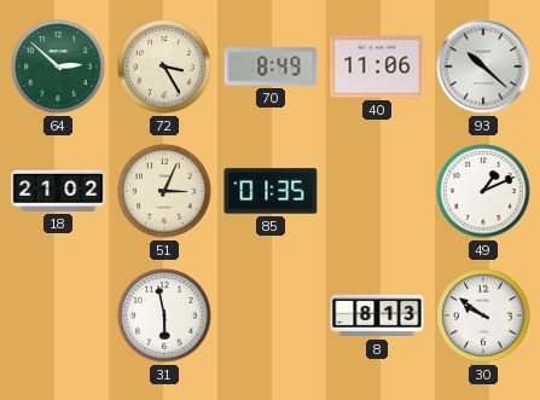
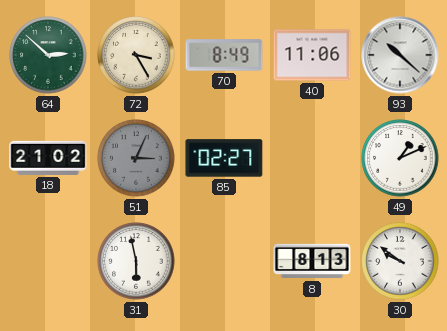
51 dial: cream -> grey (136, 158)
85: 01:35 -> 02:27 (224, 158)
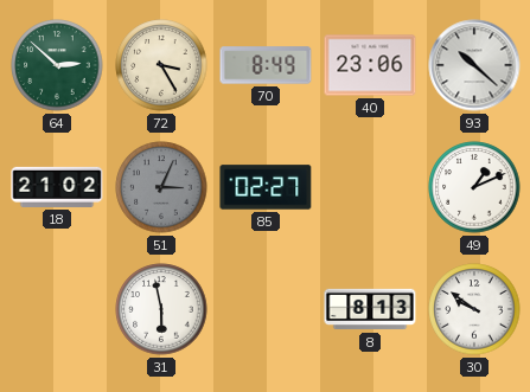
40: 11:06 -> 23:06 (370, 65)
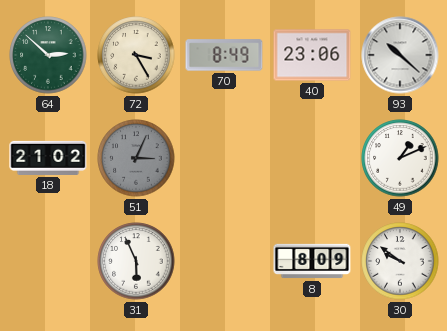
85: 02:27 -> none (266, 187)
31: 5:58 -> 5:56 (136, 261)
8: 8:13 -> 8:09 (312, 261)
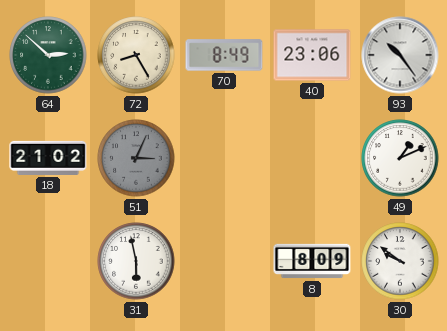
72: 3:25 -> 8:25 (136, 55)
93: 10:22 -> 10:24 (400, 55)
31: 5:56 -> 5:58 (136, 261)
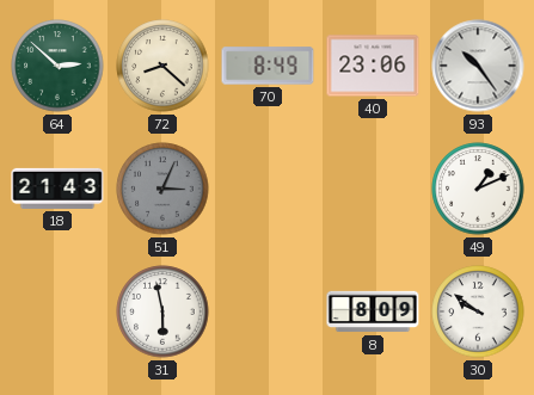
72: 8:25 -> 8:22 (162, 66)
18: 21:02 -> 21:43 (57, 189)
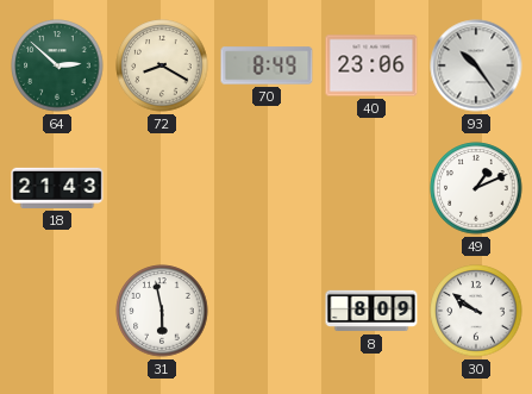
72: 8:22 -> 8:20 (162, 65)
51: 3:04 -> none (162, 189)
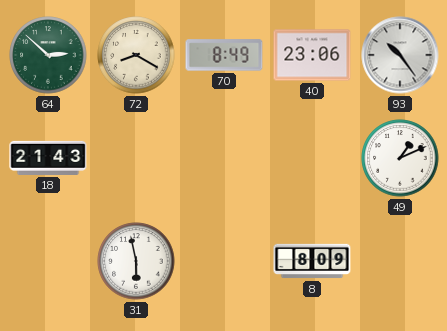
30: 9:51 -> none (476, 311)
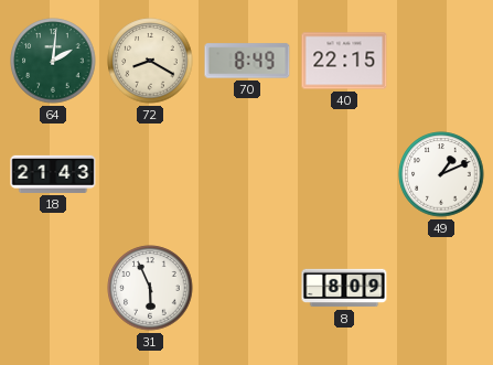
64: 2:52 -> 2:01 (53, 61)
40: 23:06 -> 22:15 (344, 61)
93: 10:24 -> none (400, 55)
31: 5:58 -> 5:56 (150, 288)
